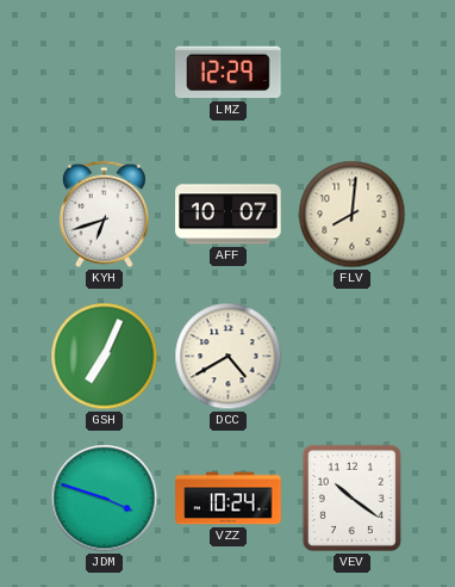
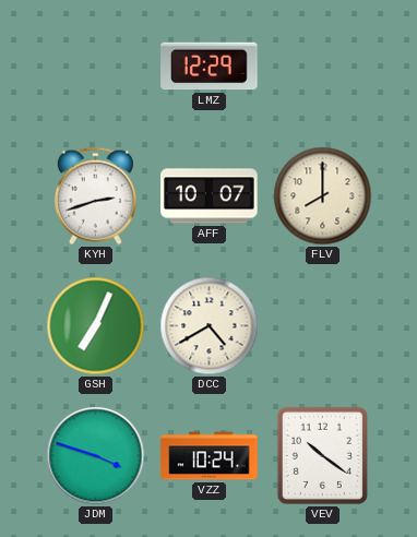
KYH: 6:42 -> 2:42 (95, 196)
FLV: 8:01 -> 8:00 (323, 196)
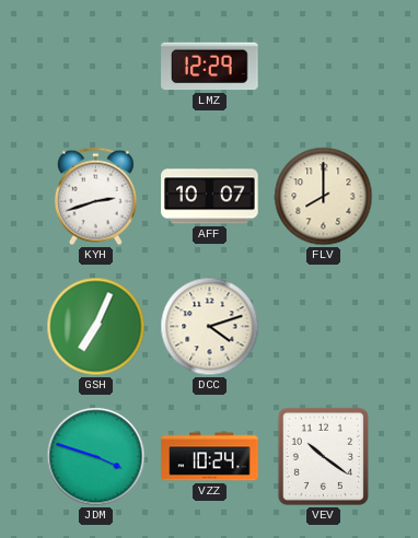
DCC: 4:40 -> 4:12 (210, 327)
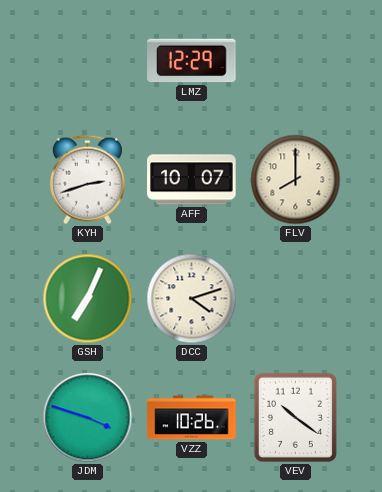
VZZ: 10:24 -> 10:26 (192, 418)
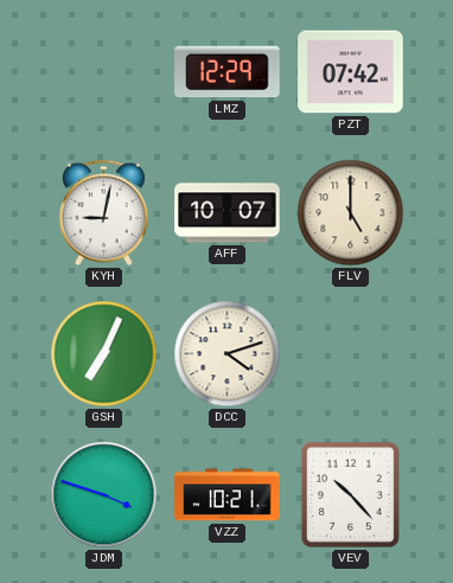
PZT: none -> 07:42 (351, 72)
KYH: 2:42 -> 9:02 (103, 213)
FLV: 8:00 -> 5:00 (351, 213)
VZZ: 10:26 -> 10:21 (228, 495)
VEV: 10:21 -> 10:23 (350, 494)
